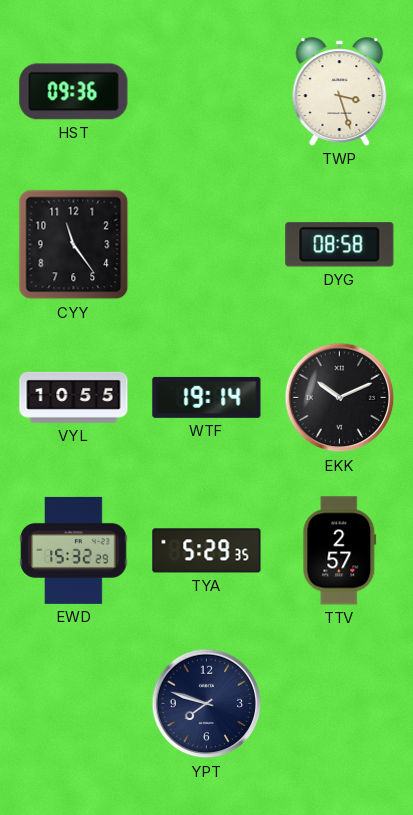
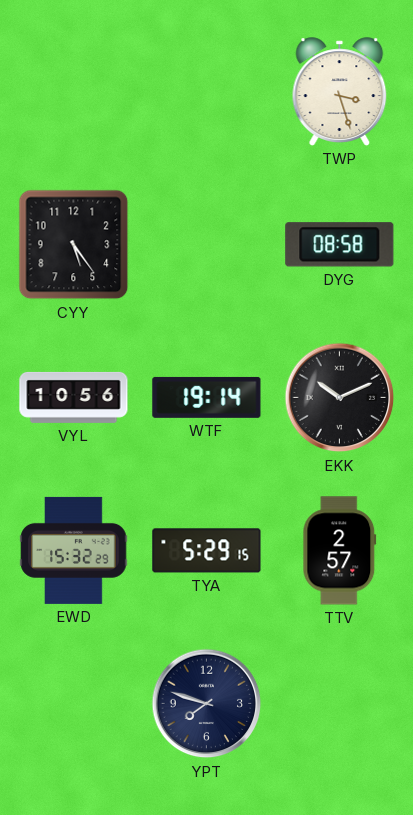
HST: 09:36 -> none (74, 92)
CYY: 11:24 -> 5:24 (74, 245)
VYL: 10:55 -> 10:56 (74, 397)
TYA: 5:29:35 -> 5:29:15 (207, 551)
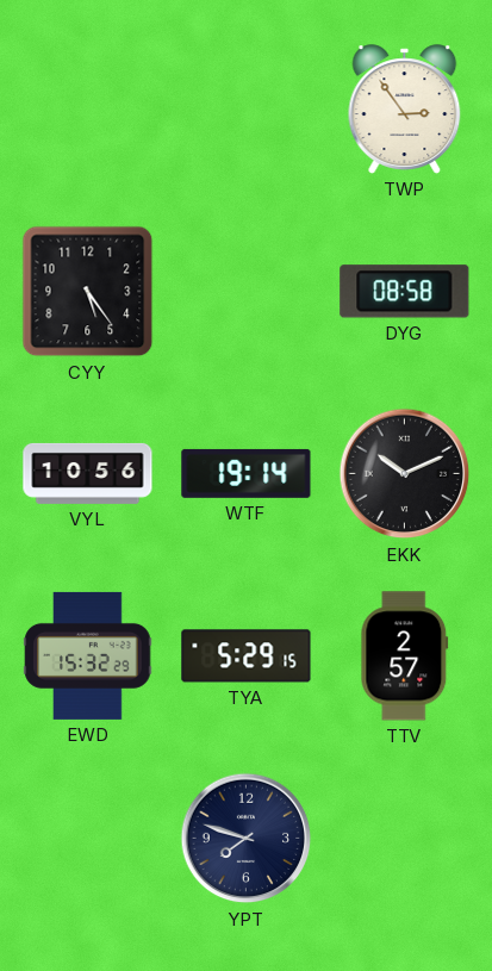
TWP: 3:27 -> 2:54 (405, 110)
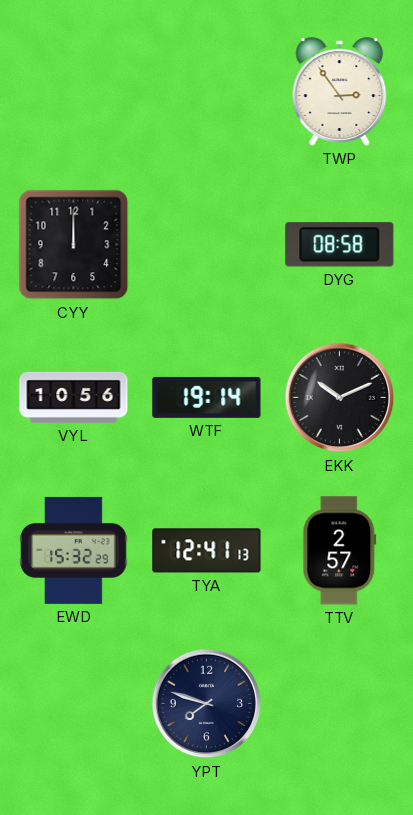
CYY: 5:24 -> 12:00 (74, 245)
TYA: 5:29 -> 12:41 (207, 551)
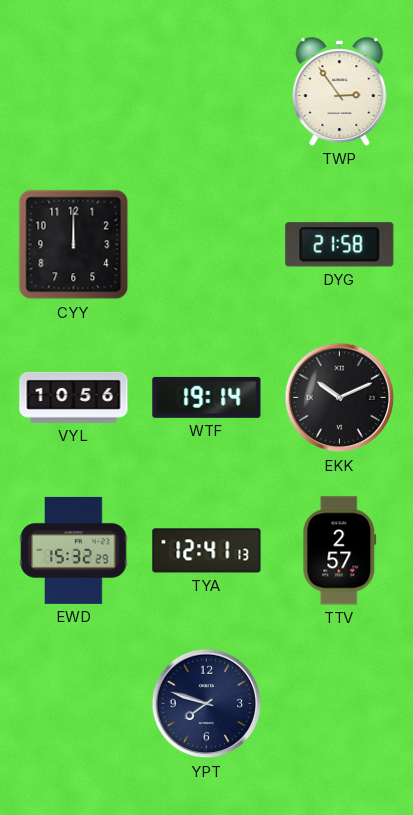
DYG: 08:58 -> 21:58 (340, 245)
